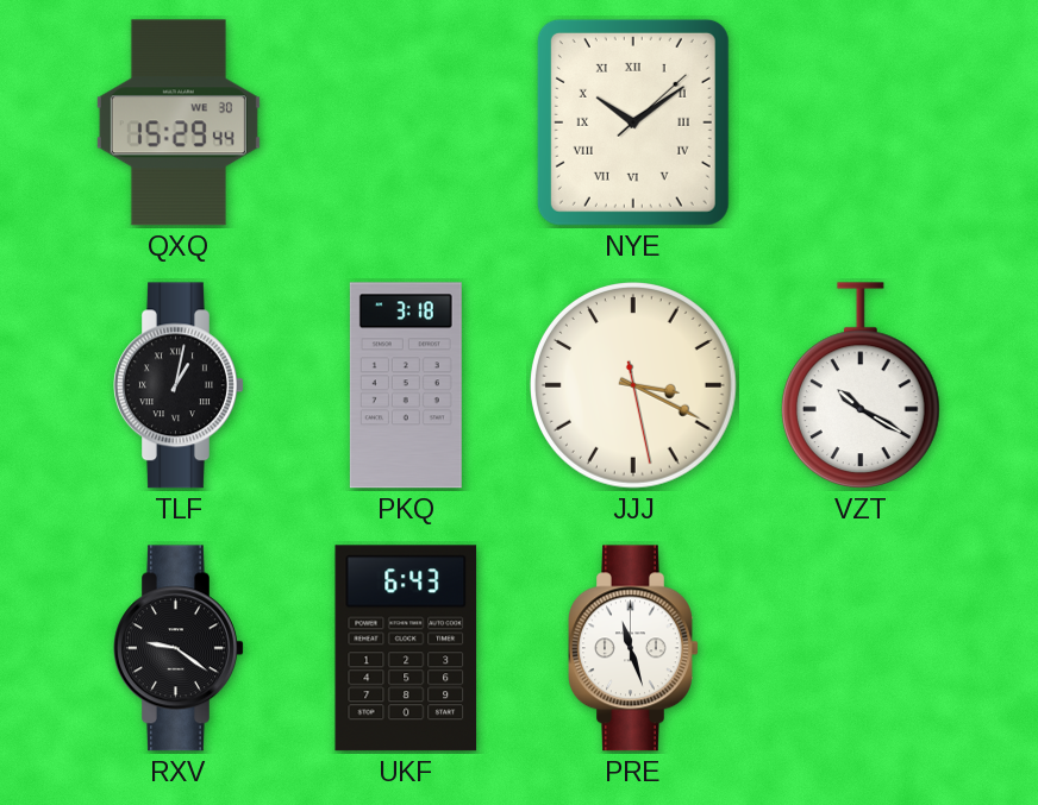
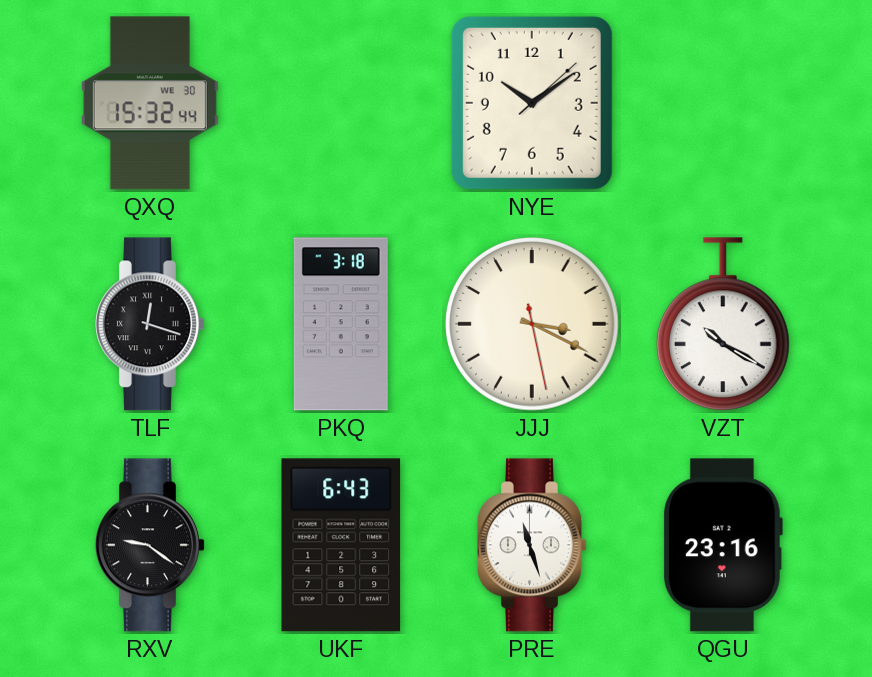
QXQ: 15:29 -> 15:32 (150, 103)
NYE numerals: Roman -> Arabic (532, 103)
TLF: 1:02 -> 12:18 (151, 324)
QGU: none -> 23:16 (722, 545)
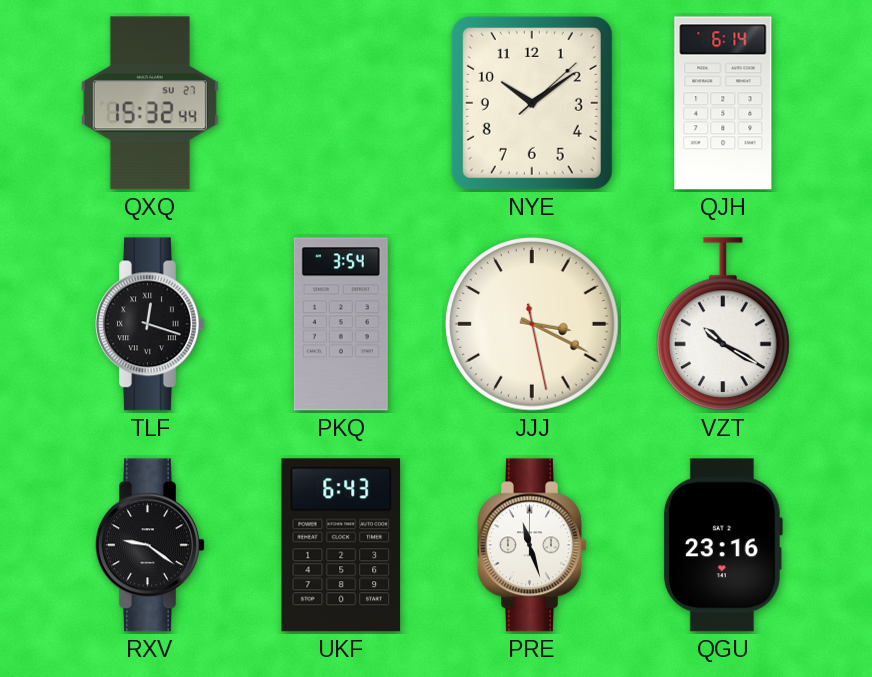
QXQ date: WE 30 -> SU 27 (150, 103)
QJH: none -> 6:14 (723, 103)
PKQ: 3:18 -> 3:54 (341, 324)
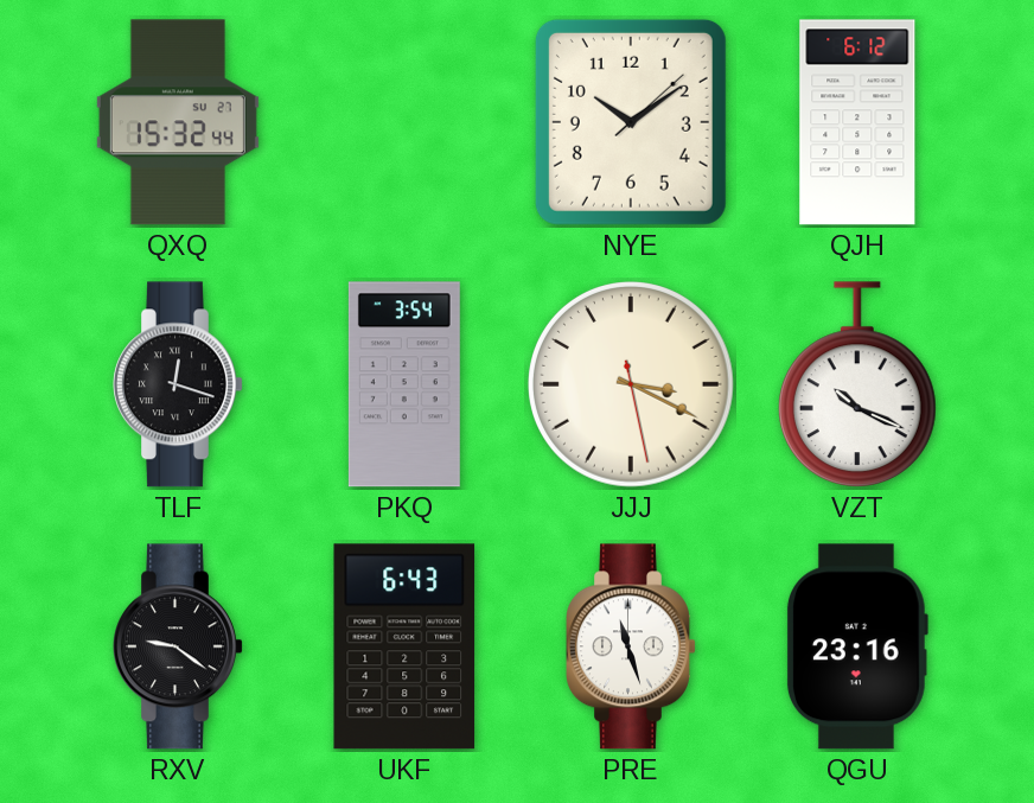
QJH: 6:14 -> 6:12 (857, 122)
VZT: 10:20 -> 10:19 (857, 385)
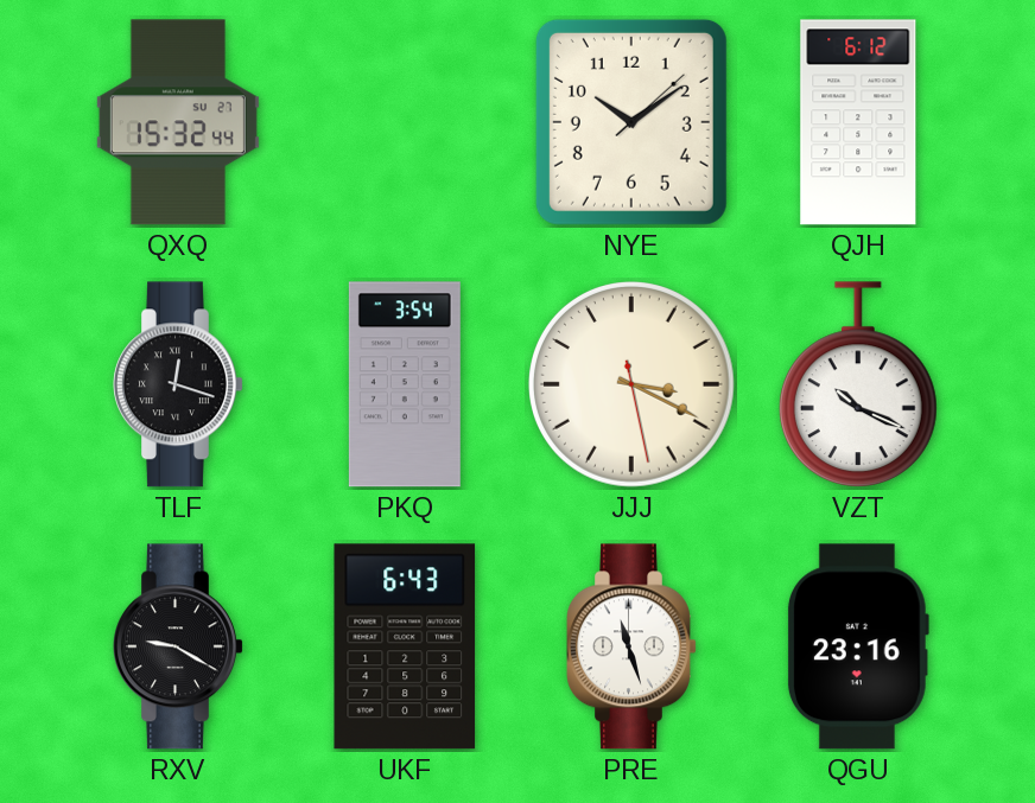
RXV: 9:21 -> 9:20 (179, 646)
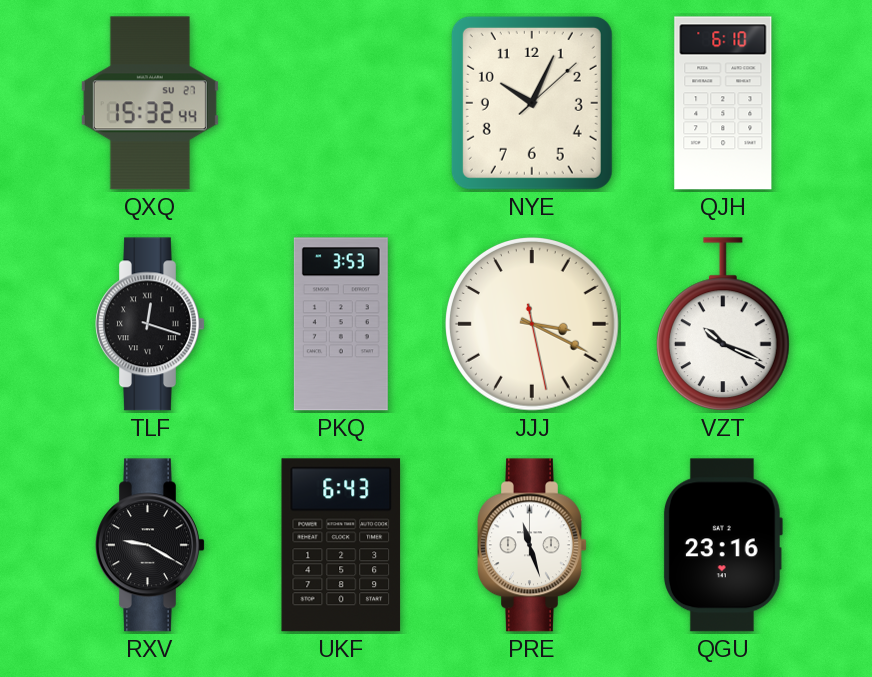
NYE: 10:09 -> 10:04 (532, 103)
QJH: 6:12 -> 6:10 (723, 103)
PKQ: 3:54 -> 3:53 (341, 324)
